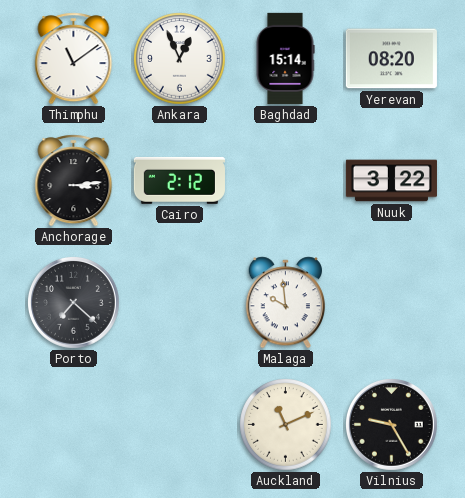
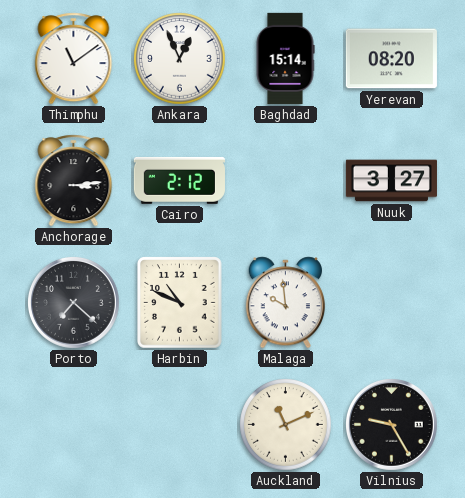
Nuuk: 3:22 -> 3:27 (391, 181)
Harbin: none -> 10:49 (180, 303)
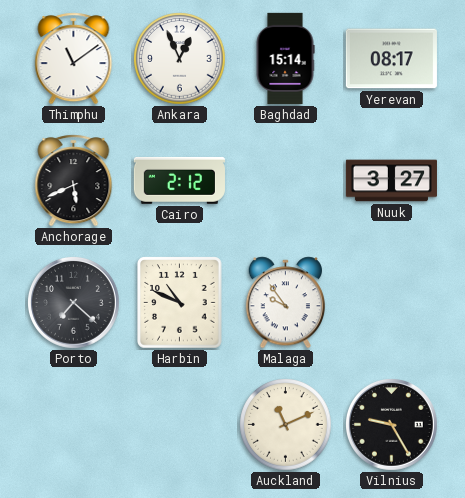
Yerevan: 08:20 -> 08:17 (391, 59)
Anchorage: 3:14 -> 5:41 (74, 181)
Malaga: 9:59 -> 9:54 (285, 303)
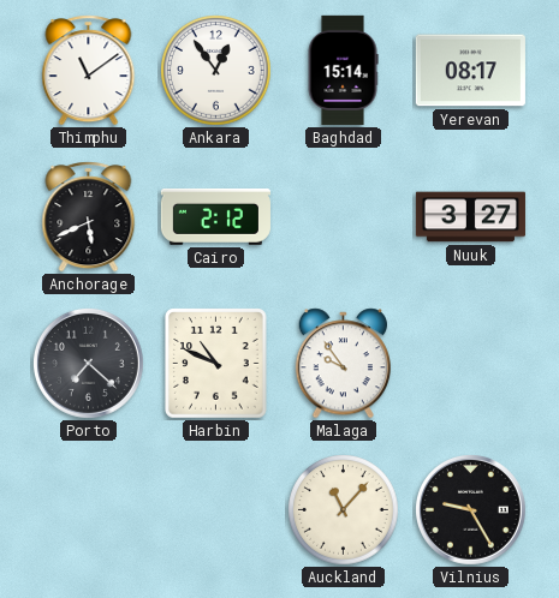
Ankara: 12:56 -> 12:54 (216, 71)
Auckland: 11:11 -> 11:07 (344, 510)
